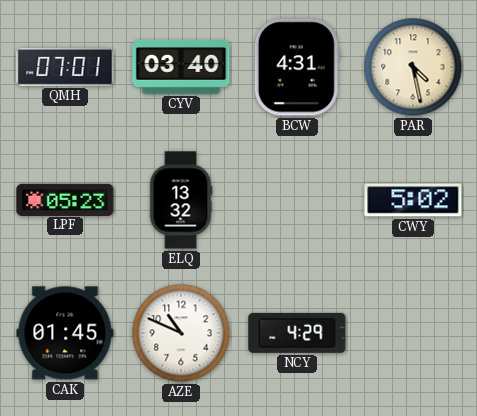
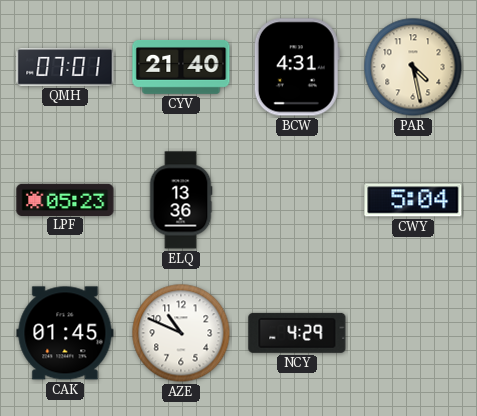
CYV: 03:40 -> 21:40 (181, 68)
ELQ: 13:32 -> 13:36 (181, 200)
CWY: 5:02 -> 5:04 (413, 200)
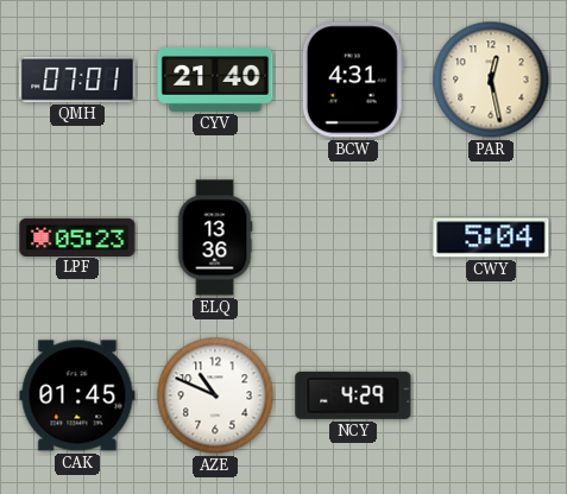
PAR: 4:28 -> 12:28 (491, 80)
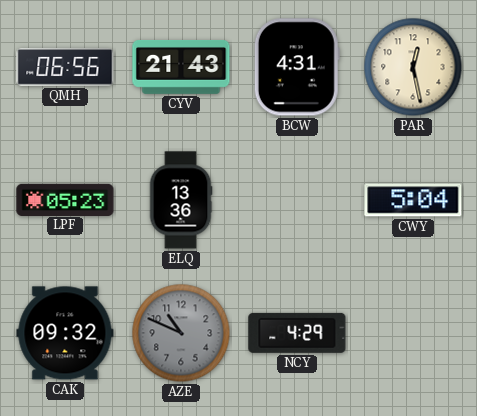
QMH: 07:01 -> 06:56 (65, 68)
CYV: 21:40 -> 21:43 (181, 68)
CAK: 01:45 -> 09:32 (65, 333)
AZE dial: white -> grey (181, 333)
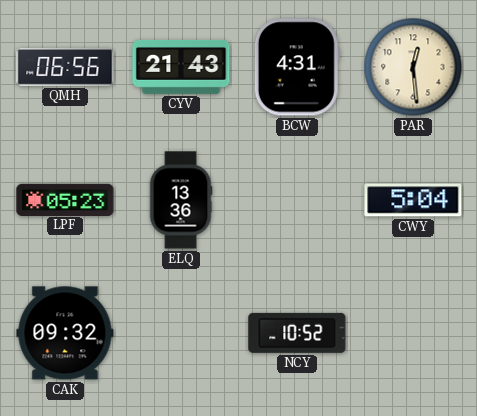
PAR: 12:28 -> 12:29 (413, 67)
AZE: 10:49 -> none (181, 333)
NCY: 4:29 -> 10:52 (297, 333)
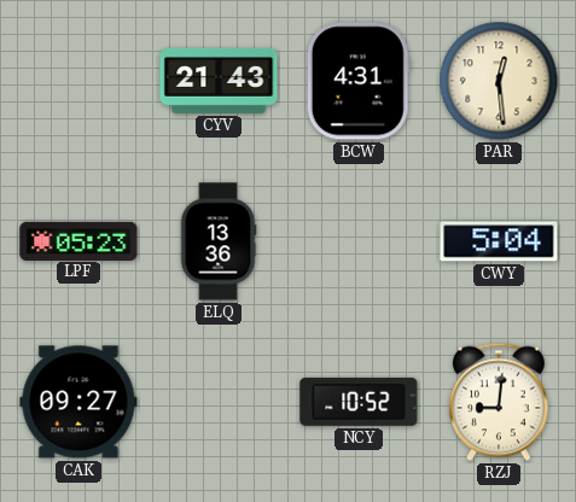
QMH: 06:56 -> none (65, 68)
CAK: 09:32 -> 09:27 (78, 402)
RZJ: none -> 9:01 (499, 402)
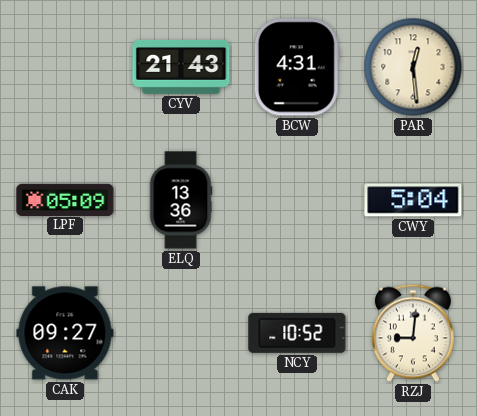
LPF: 05:23 -> 05:09 (65, 199)
